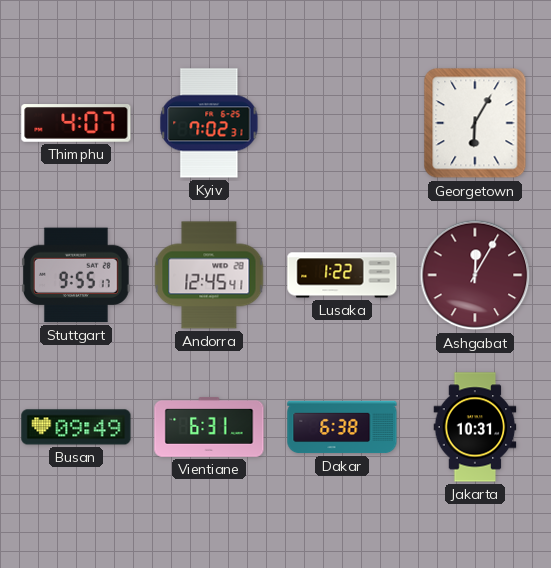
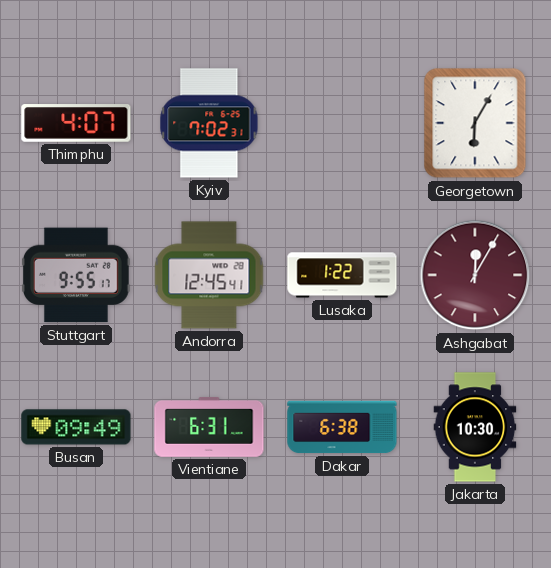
Jakarta: 10:31 -> 10:30 (475, 427)
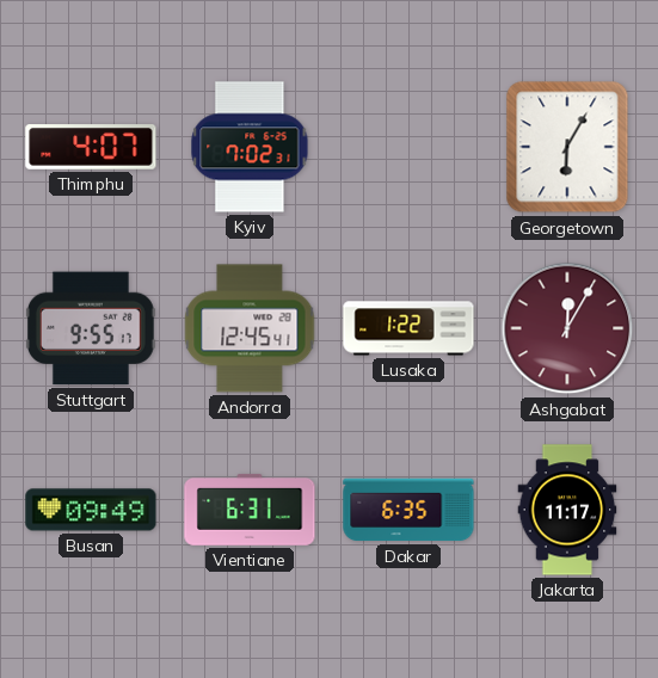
Dakar: 6:38 -> 6:35 (408, 510)
Jakarta: 10:30 -> 11:17 (567, 510)
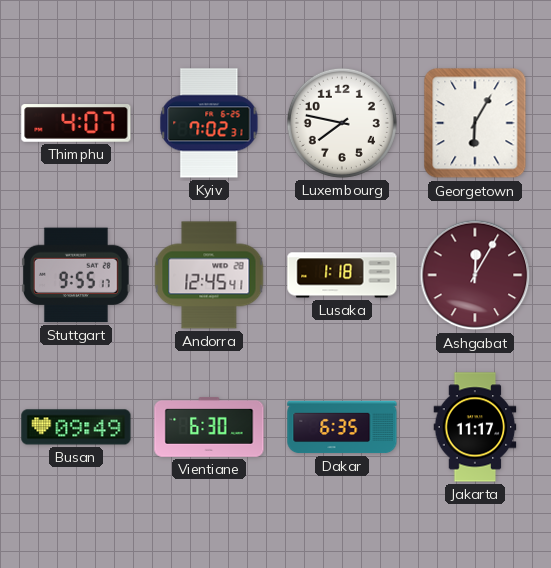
Luxembourg: none -> 7:47 (342, 123)
Lusaka: 1:22 -> 1:18 (342, 275)
Vientiane: 6:31 -> 6:30 (209, 427)
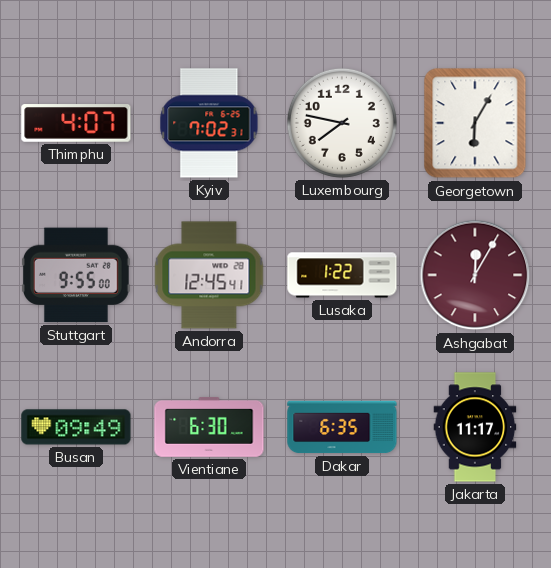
Stuttgart: 9:55:17 -> 9:55:00 (76, 275)
Lusaka: 1:18 -> 1:22 (342, 275)
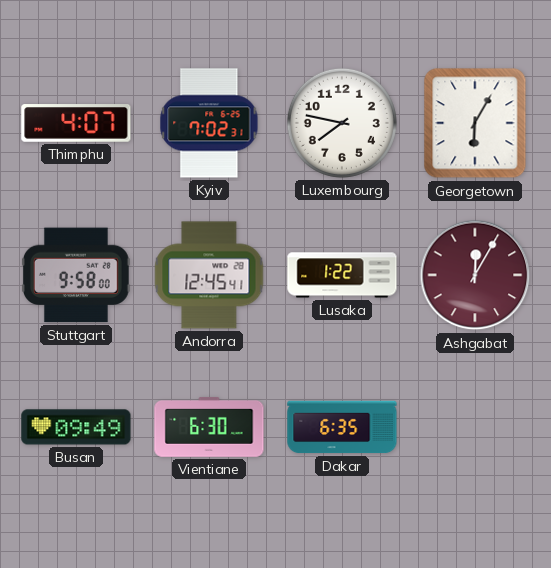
Stuttgart: 9:55 -> 9:58 (76, 275)
Jakarta: 11:17 -> none (475, 427)
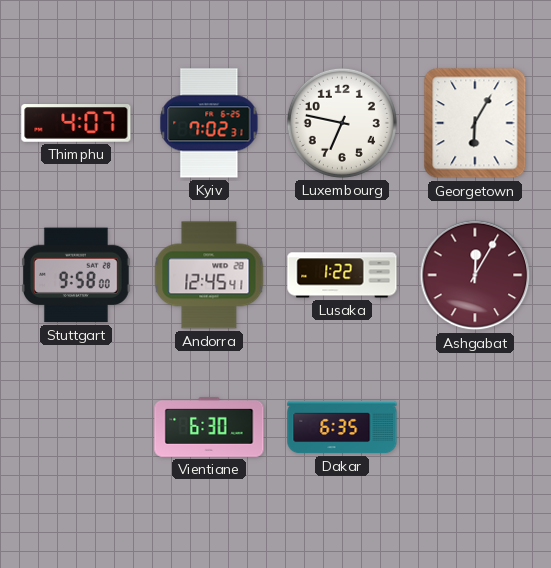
Luxembourg: 7:47 -> 6:47 (342, 123)
Busan: 09:49 -> none (76, 427)
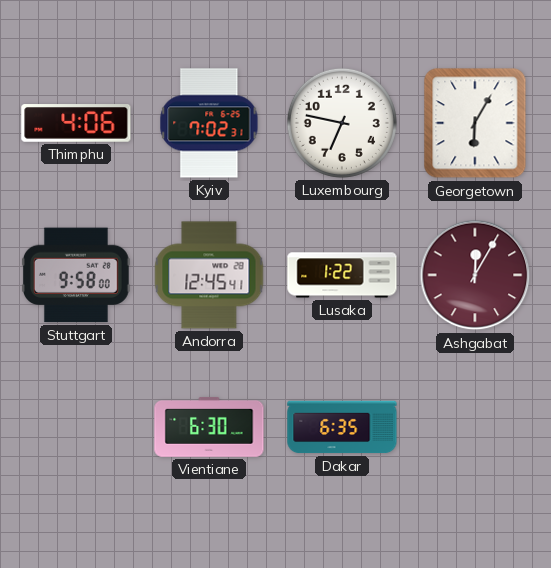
Thimphu: 4:07 -> 4:06 (76, 123)
